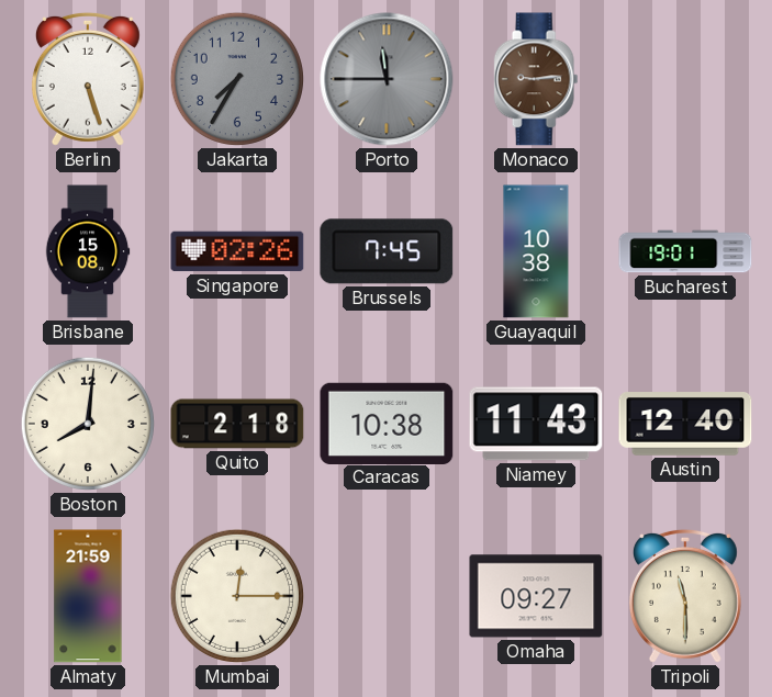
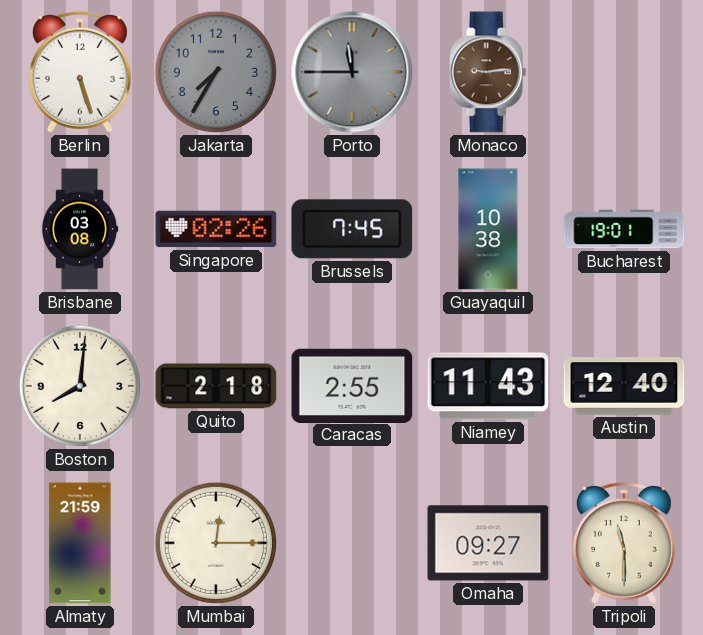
Brisbane: 15:08 -> 03:08 (80, 229)
Caracas: 10:38 -> 2:55 (352, 385)
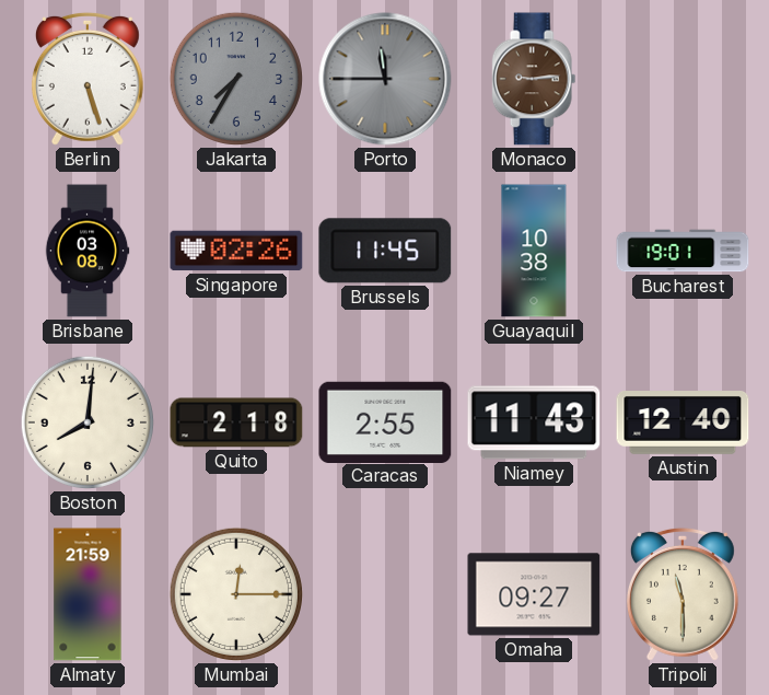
Brussels: 7:45 -> 11:45 (385, 251)
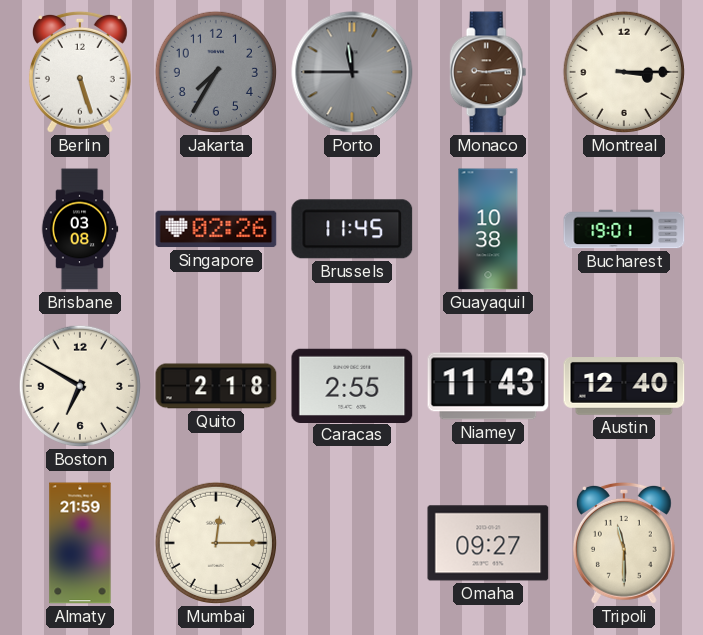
Montreal: none -> 3:15 (624, 72)
Boston: 8:01 -> 6:50 (80, 386)
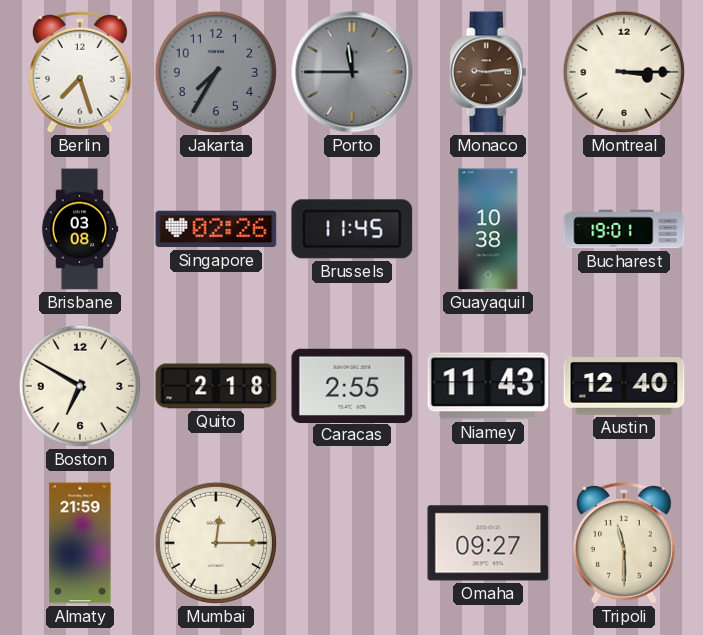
Berlin: 5:27 -> 7:27 (80, 72)
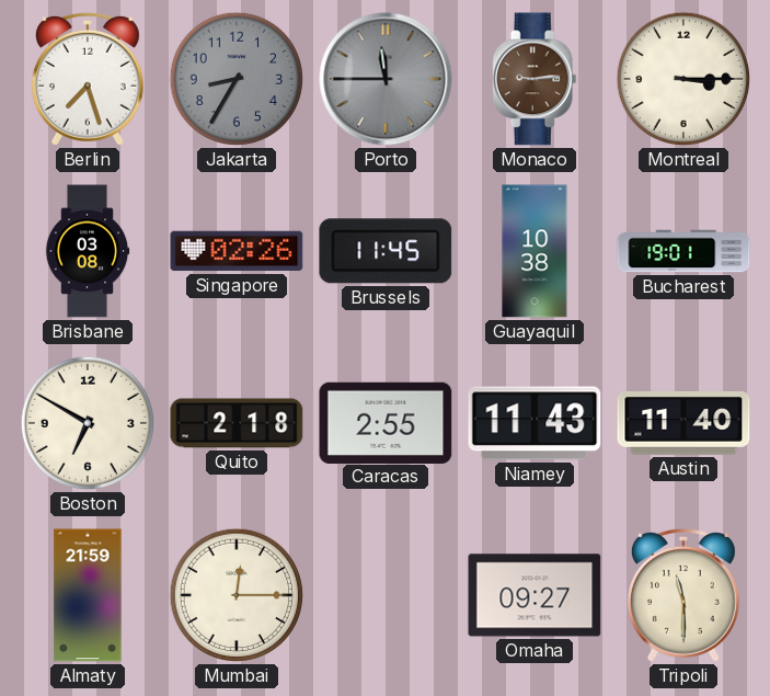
Jakarta: 7:35 -> 8:35 (237, 79)
Austin: 12:40 -> 11:40 (683, 424)
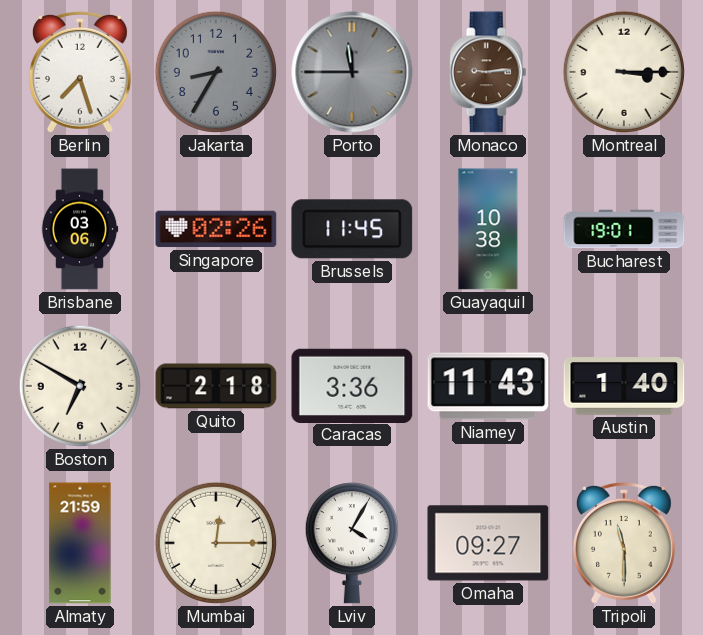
Brisbane: 03:08 -> 03:06 (80, 229)
Caracas: 2:55 -> 3:36 (352, 385)
Austin: 11:40 -> 1:40 (624, 387)
Lviv: none -> 4:05 (352, 544)
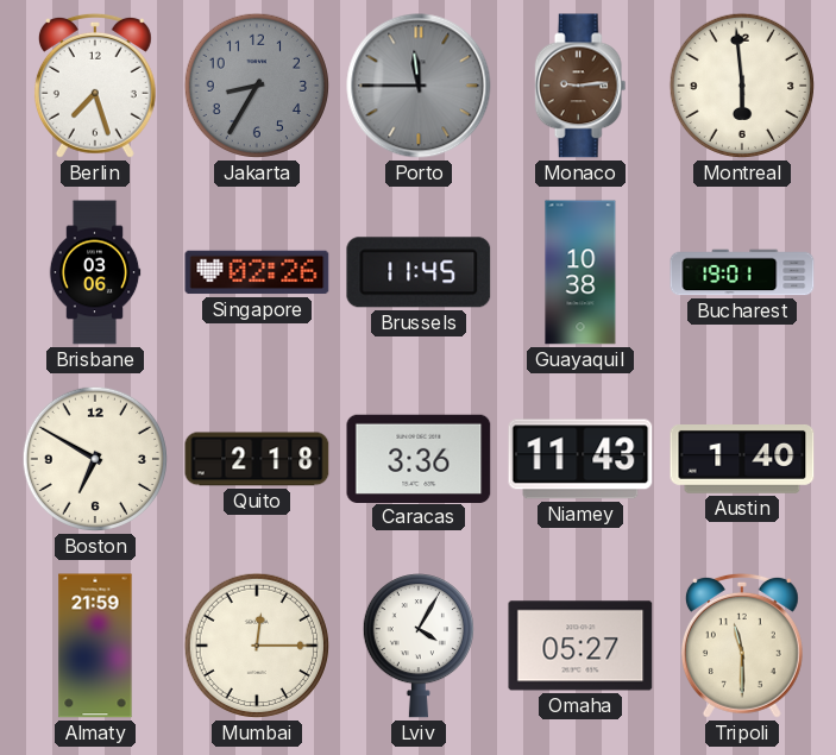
Montreal: 3:15 -> 5:59 (742, 86)
Omaha: 09:27 -> 05:27 (580, 646)
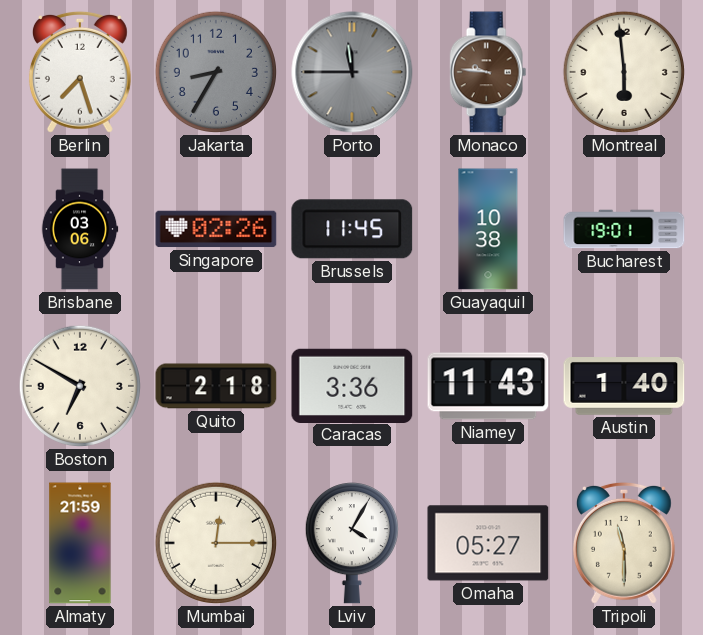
Monaco: 9:14 -> 9:46 (488, 72)
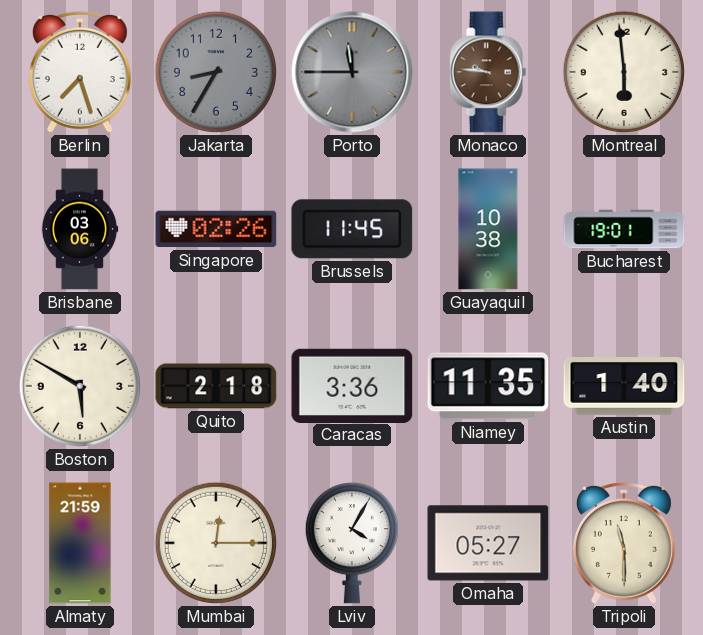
Boston: 6:50 -> 5:50 (80, 386)
Niamey: 11:43 -> 11:35 (488, 386)
